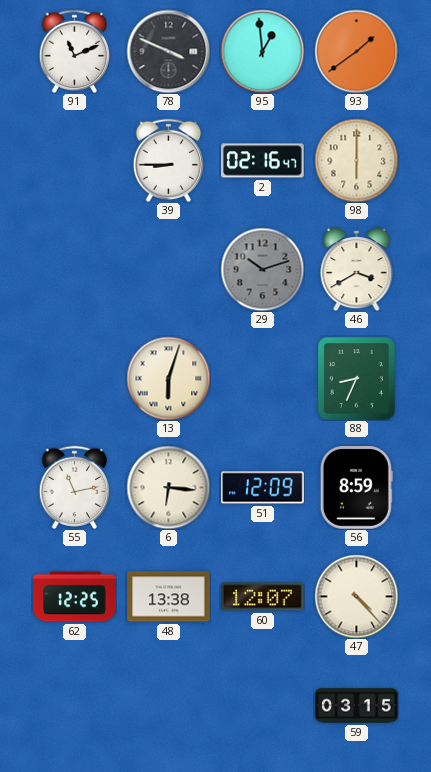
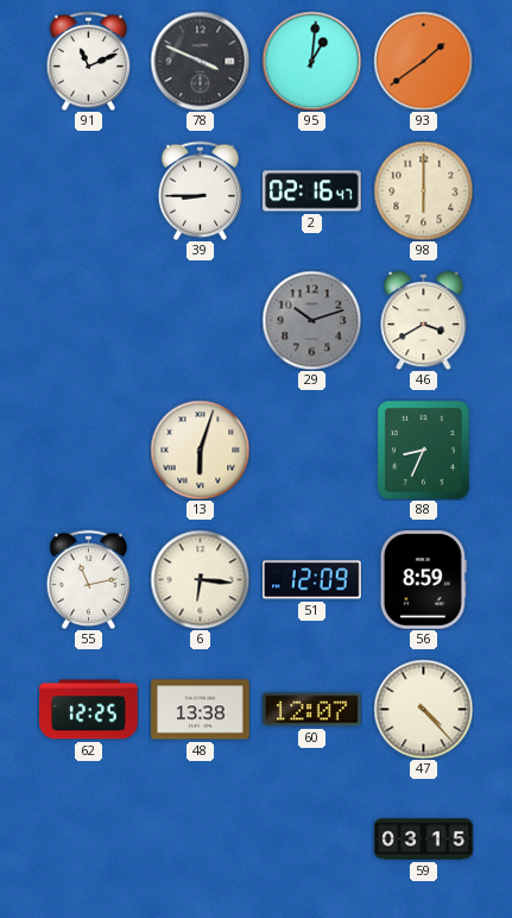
95: 12:59 -> 1:01 (311, 61)
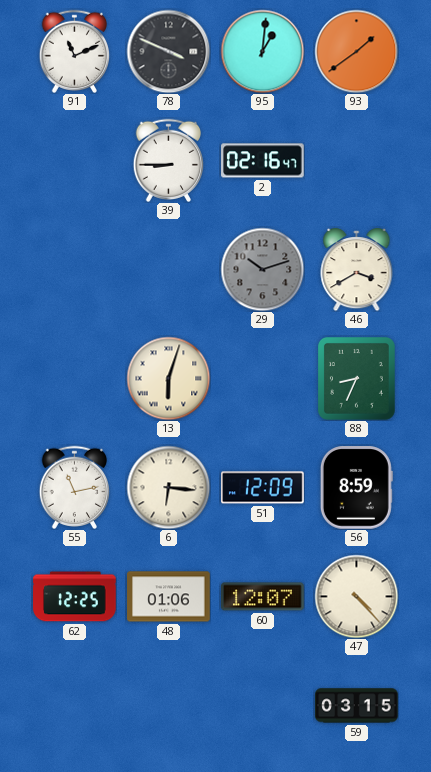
98: 6:00 -> none (423, 190)
48: 13:38 -> 01:06 (169, 597)
